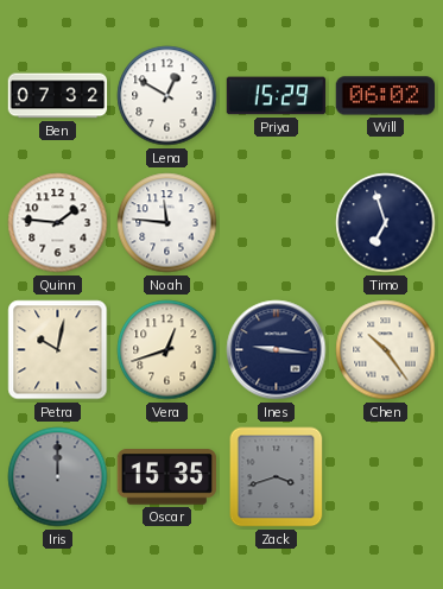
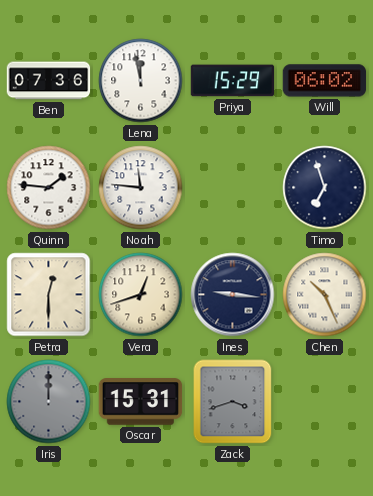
Ben: 07:32 -> 07:36 (49, 81)
Lena: 12:50 -> 11:58 (141, 81)
Petra: 10:02 -> 12:30 (49, 295)
Chen: 10:24 -> 10:26 (325, 295)
Oscar: 15:35 -> 15:31 (141, 402)
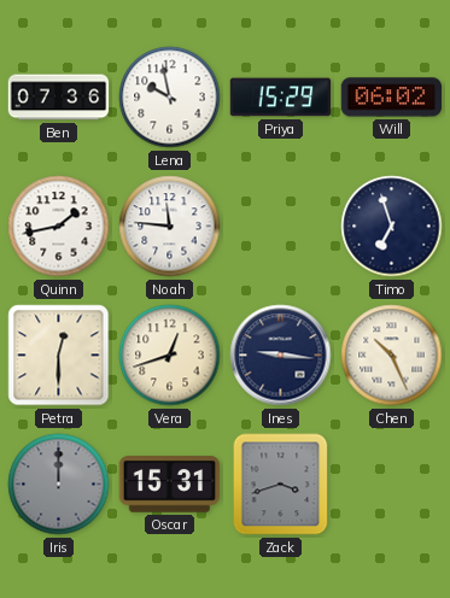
Lena: 11:58 -> 9:58 (170, 98)
Quinn: 1:46 -> 1:43 (59, 227)
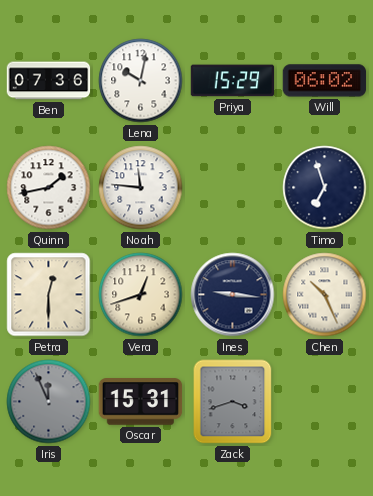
Lena: 9:58 -> 10:02 (141, 81)
Iris: 12:00 -> 11:56 (49, 402)
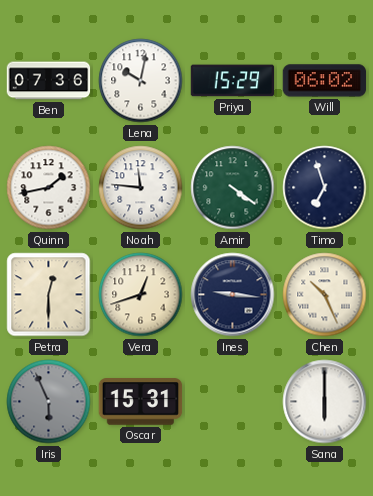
Amir: none -> 4:21 (233, 188)
Iris: 11:56 -> 5:56 (49, 402)
Zack: 3:42 -> none (233, 402)
Sana: none -> 6:00 (325, 402)
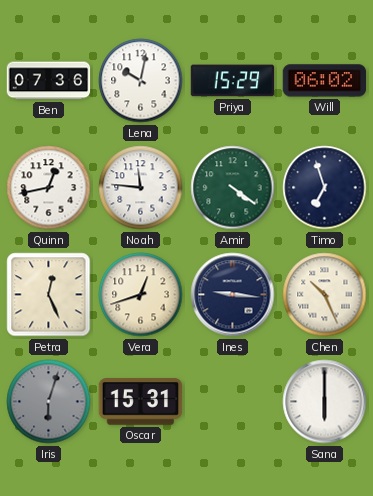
Quinn: 1:43 -> 12:43 (49, 188)
Petra: 12:30 -> 12:26 (49, 295)
Iris: 5:56 -> 6:03 (49, 402)
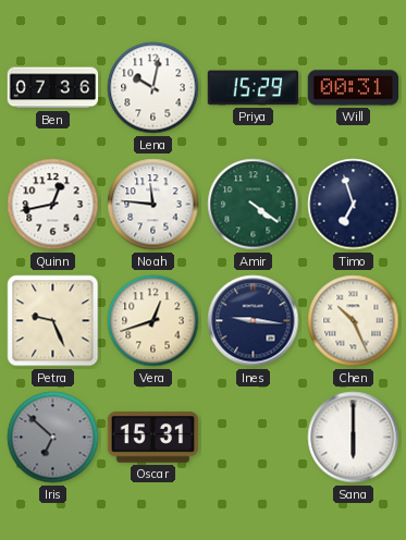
Will: 06:02 -> 00:31 (354, 88)
Petra: 12:26 -> 9:26 (53, 321)
Iris: 6:03 -> 6:52 (53, 438)
